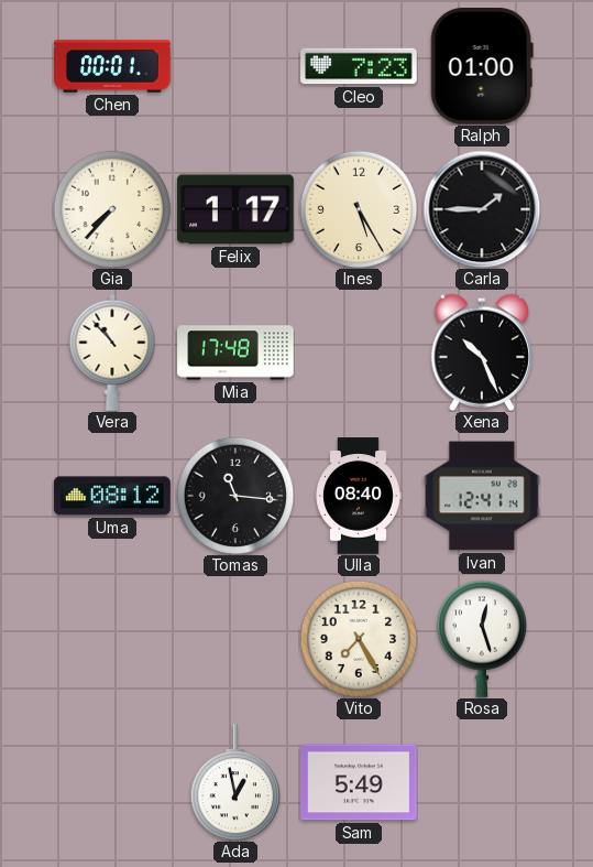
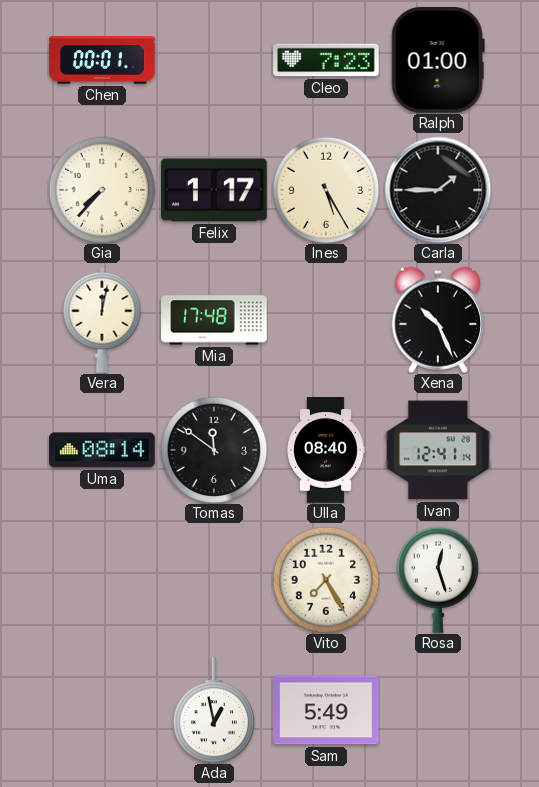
Vera: 10:53 -> 12:02 (102, 320)
Uma: 08:12 -> 08:14 (102, 450)
Tomas: 11:16 -> 11:51 (214, 450)
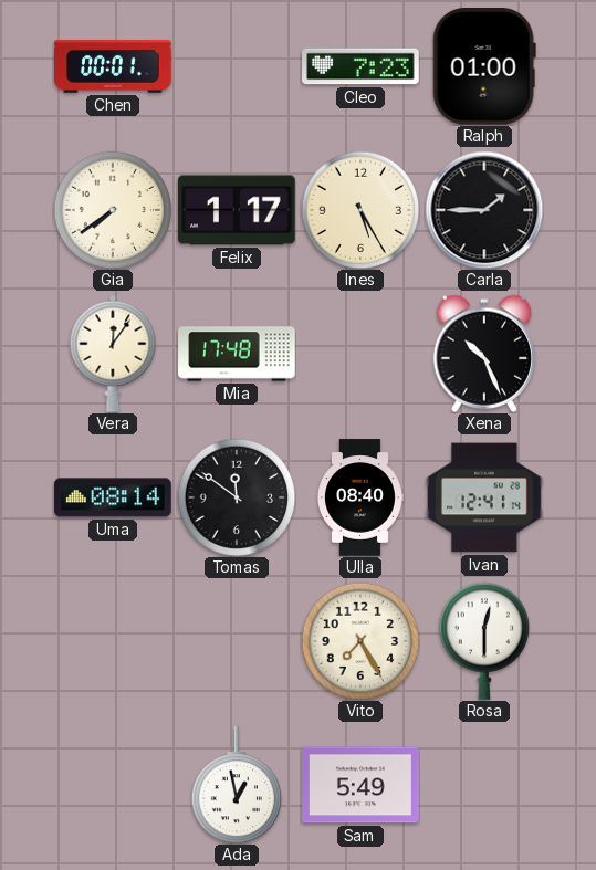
Gia: 7:37 -> 7:39 (113, 210)
Vera: 12:02 -> 12:06 (113, 354)
Rosa: 12:27 -> 12:30 (483, 641)
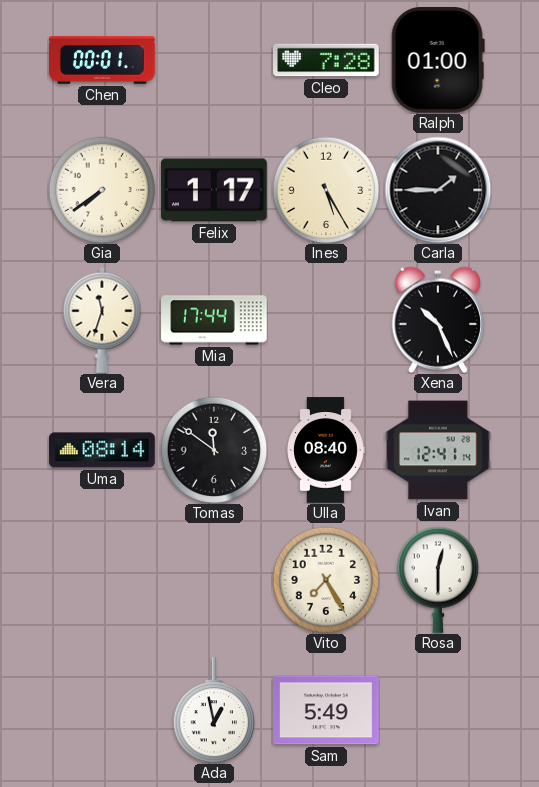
Cleo: 7:23 -> 7:28 (326, 60)
Vera: 12:06 -> 11:33 (102, 320)
Mia: 17:48 -> 17:44 (214, 320)
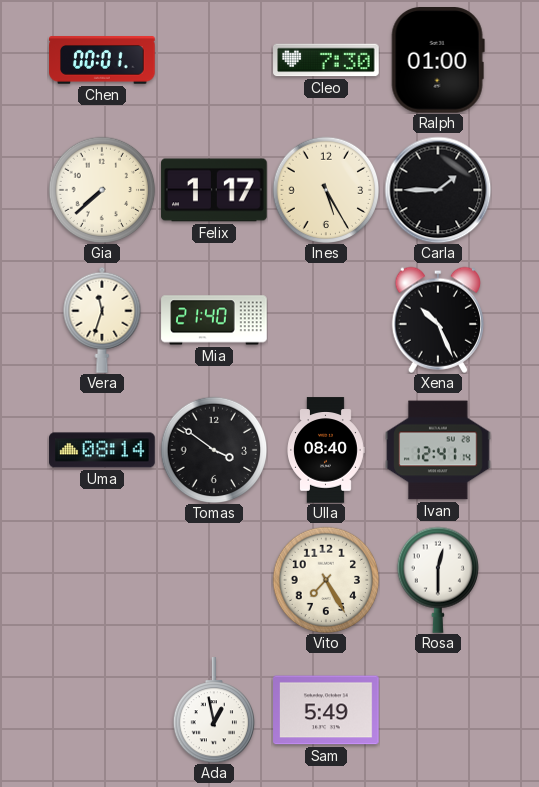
Cleo: 7:28 -> 7:30 (326, 60)
Gia: 7:39 -> 7:38 (102, 190)
Mia: 17:44 -> 21:40 (214, 320)
Tomas: 11:51 -> 3:51 (214, 450)
